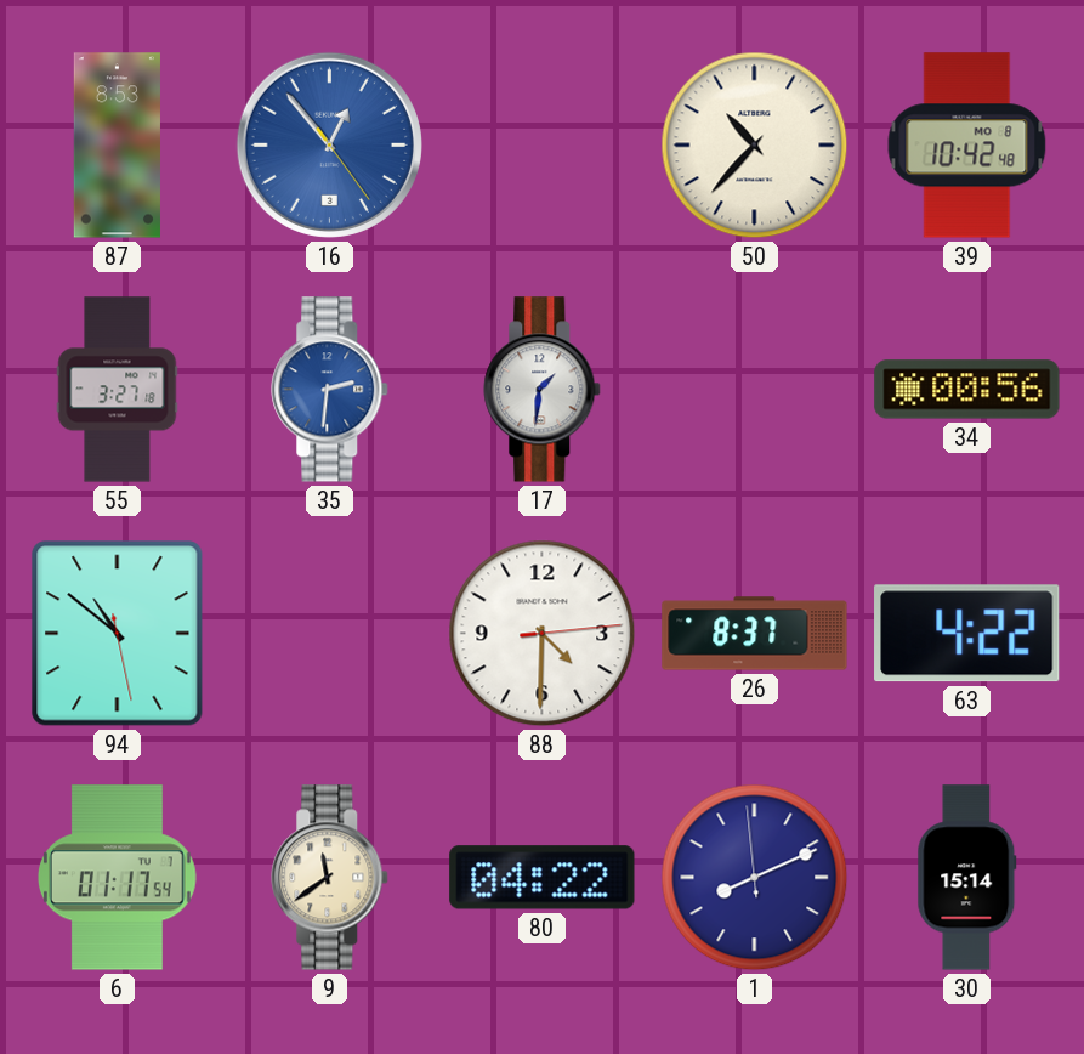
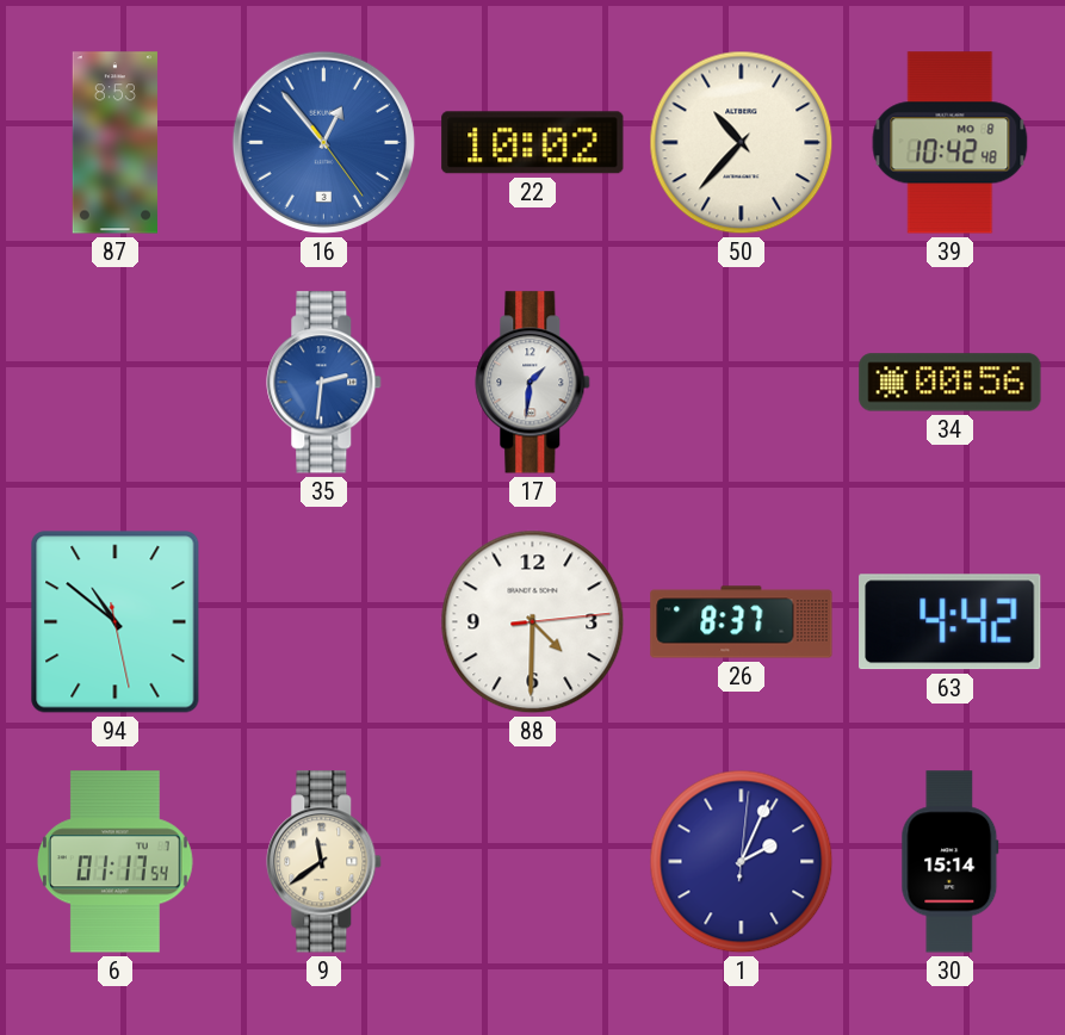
22: none -> 10:02 (533, 143)
55: 3:27 -> none (118, 390)
63: 4:22 -> 4:42 (951, 622)
80: 04:22 -> none (543, 878)
1: 8:10 -> 2:04 (742, 862)
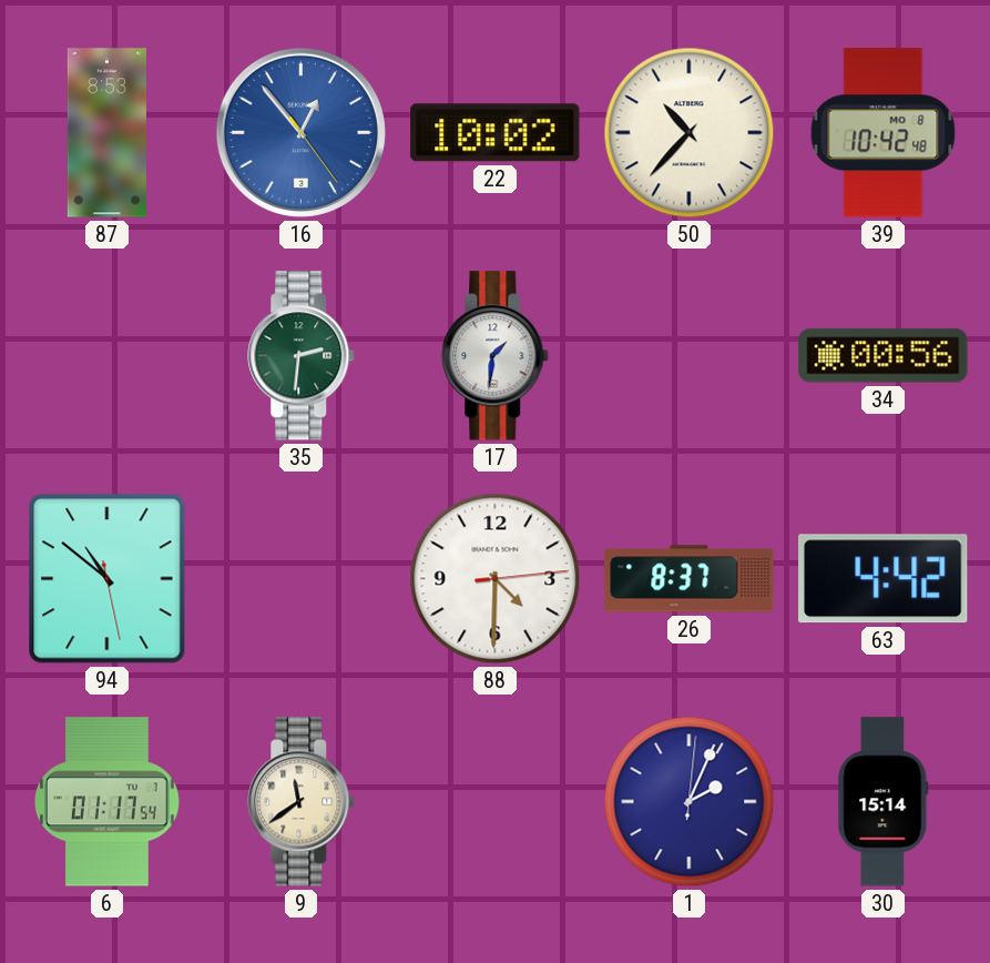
35 dial: blue -> green (302, 356)
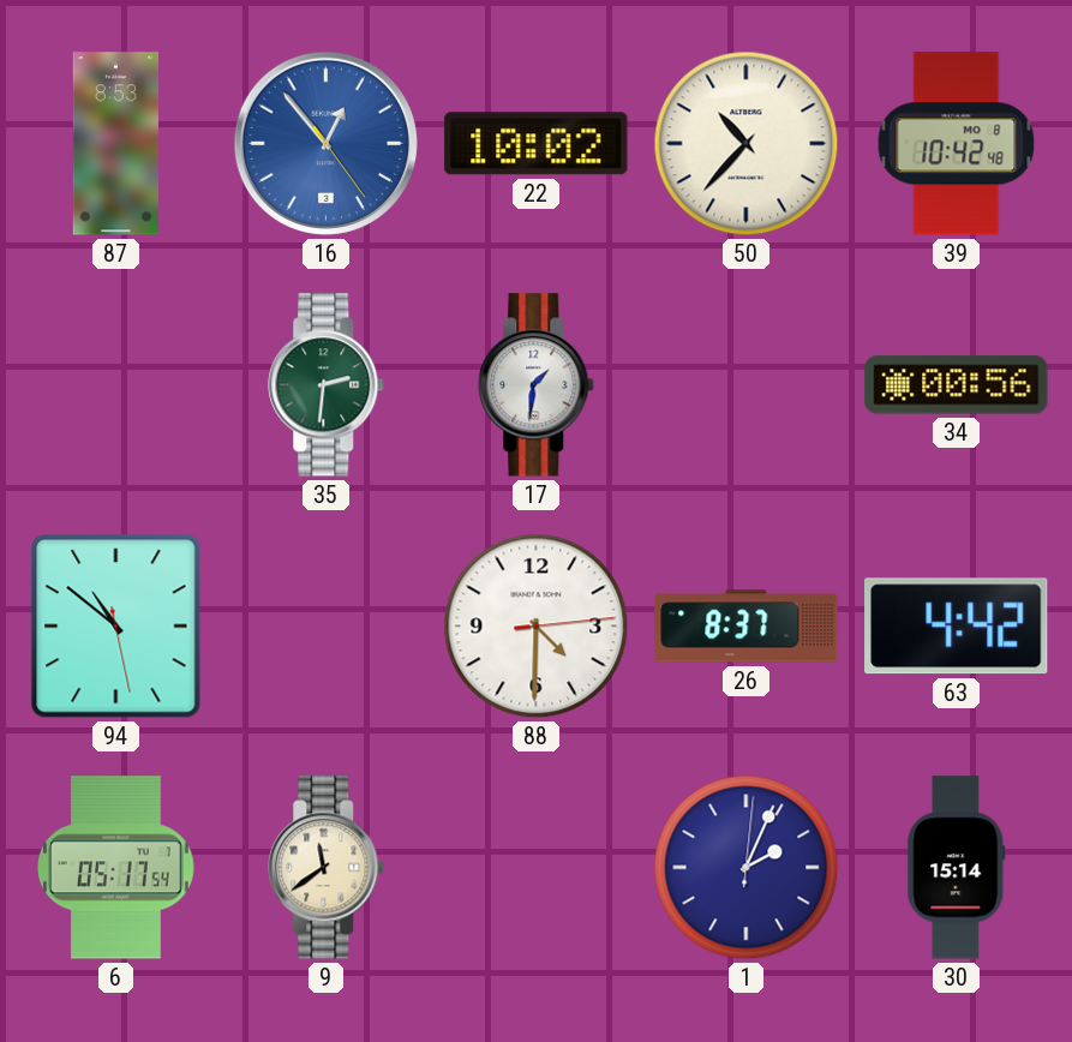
6: 01:17 -> 05:17 (115, 868)
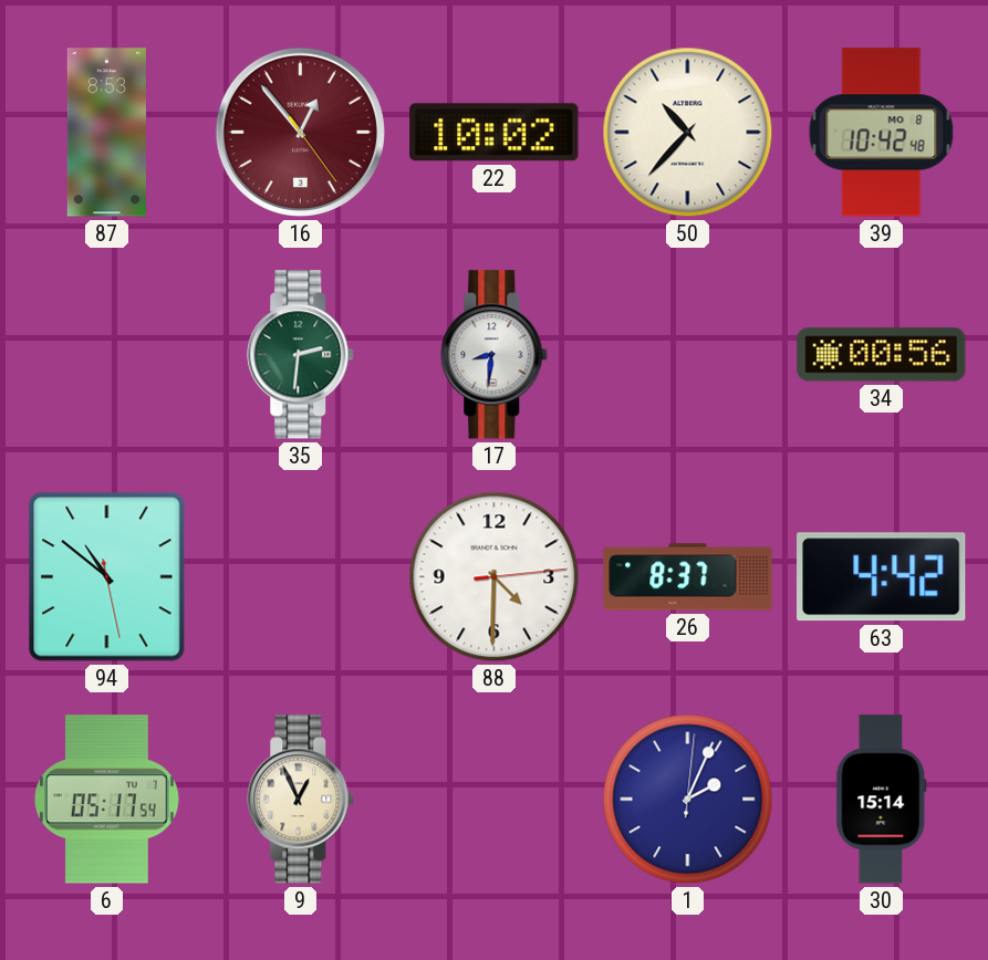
16 dial: blue -> burgundy (300, 132)
17: 1:31 -> 8:31 (495, 355)
9: 11:39 -> 12:56 (301, 800)
